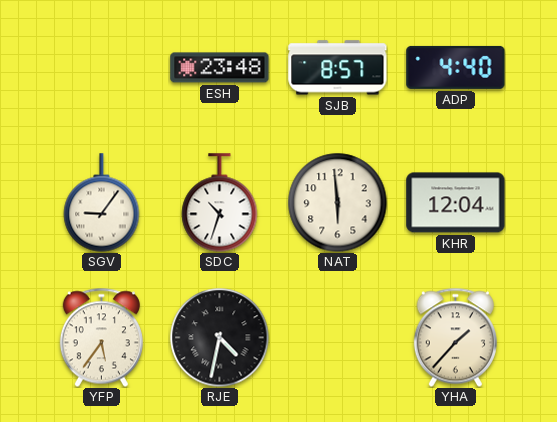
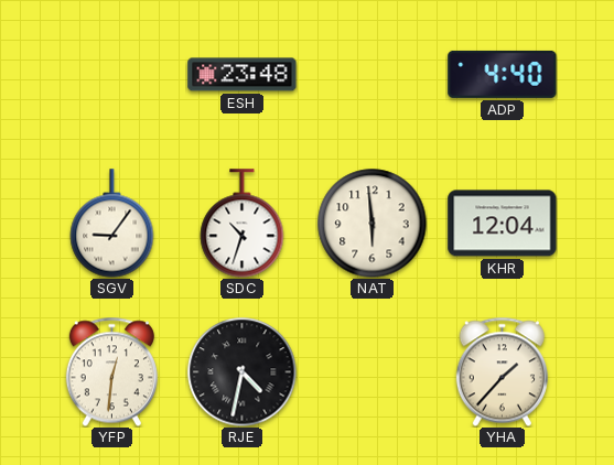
SJB: 8:57 -> none (338, 68)
YFP: 5:36 -> 12:31 (111, 371)
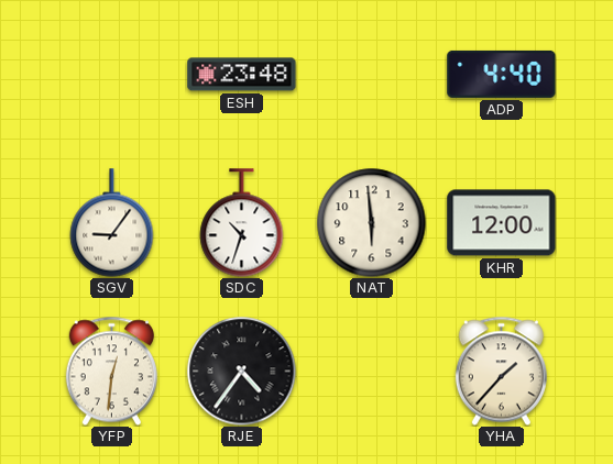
KHR: 12:04 -> 12:00 (502, 223)
RJE: 4:32 -> 4:36 (242, 372)
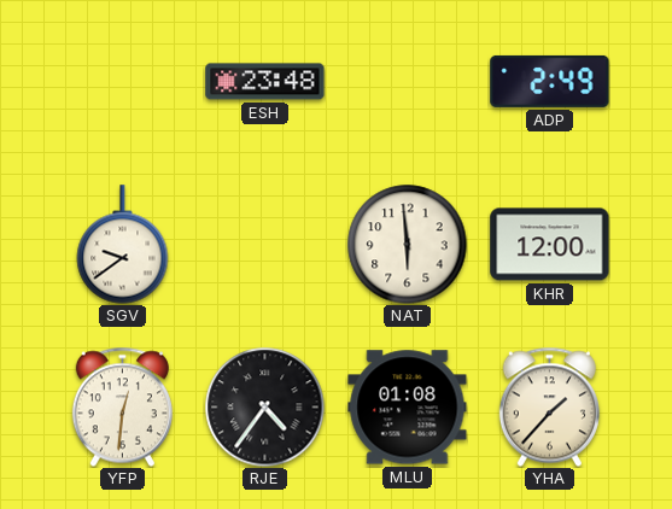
ADP: 4:40 -> 2:49 (550, 81)
SGV: 9:06 -> 9:39 (123, 245)
SDC: 10:33 -> none (242, 223)
MLU: none -> 01:08 (408, 408)
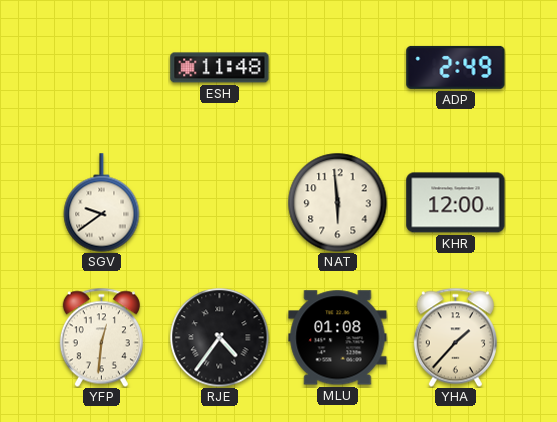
ESH: 23:48 -> 11:48 (220, 68)
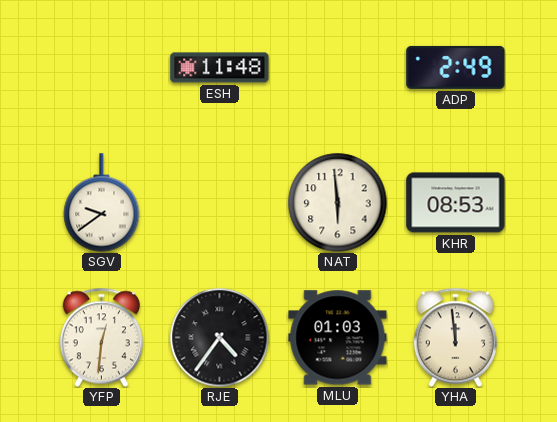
KHR: 12:00 -> 08:53 (456, 203)
MLU: 01:08 -> 01:03 (338, 338)
YHA: 1:37 -> 11:59 (455, 337)
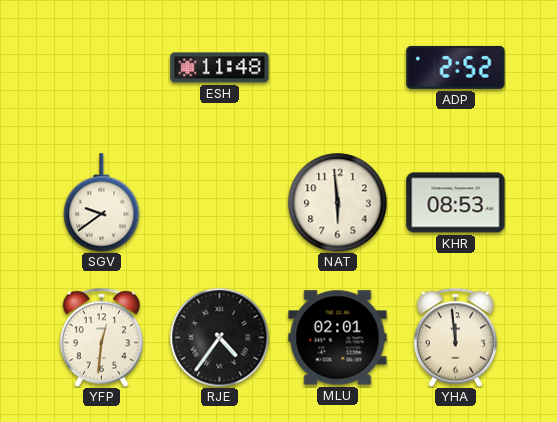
ADP: 2:49 -> 2:52 (456, 67)
MLU: 01:03 -> 02:01 (338, 338)
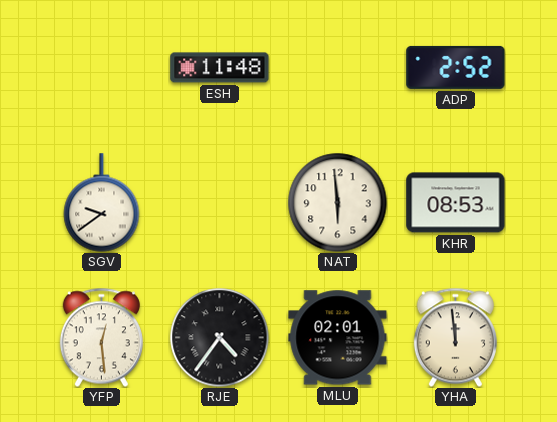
YFP: 12:31 -> 12:29 (101, 337)
